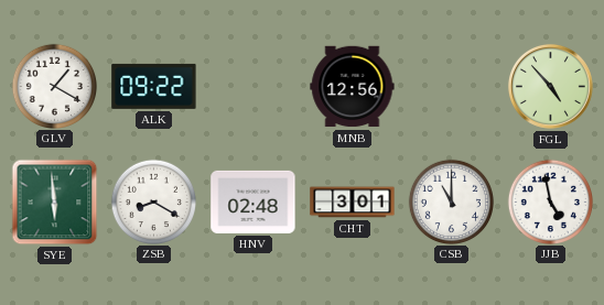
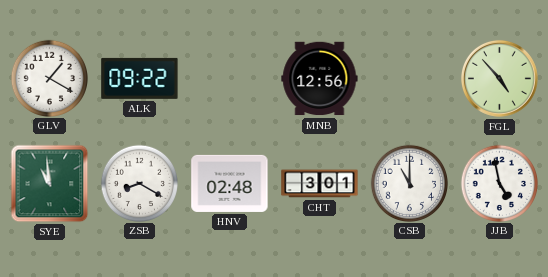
SYE: 5:59 -> 10:59 (50, 184)
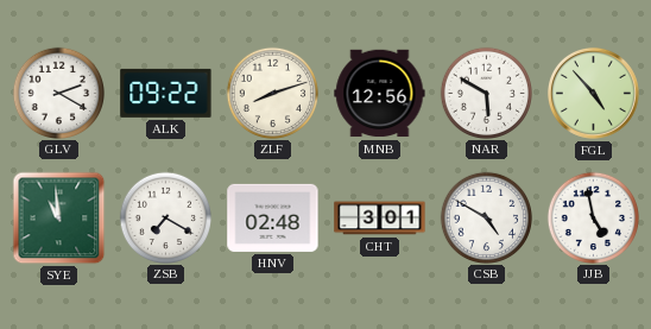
GLV: 1:20 -> 2:20 (58, 93)
ZLF: none -> 8:12 (272, 93)
NAR: none -> 5:50 (486, 93)
ZSB: 8:20 -> 7:20 (165, 217)
CSB: 11:00 -> 4:50 (486, 217)
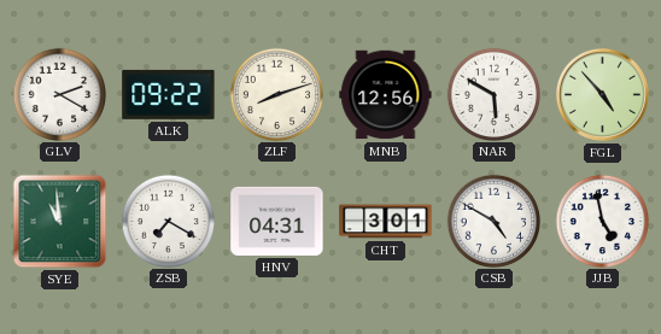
HNV: 02:48 -> 04:31 (277, 221)
